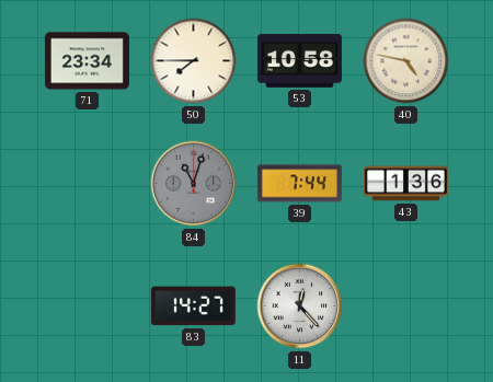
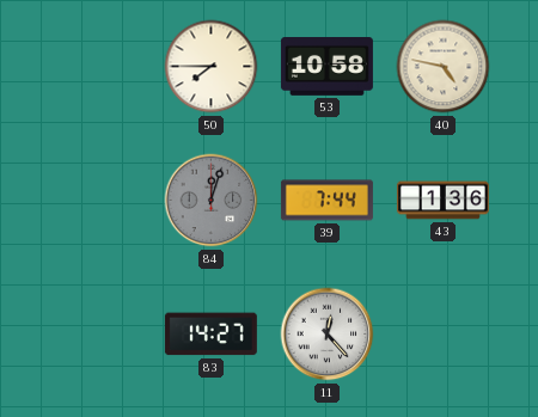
71: 23:34 -> none (87, 61)
84: 11:03 -> 12:03 (212, 201)
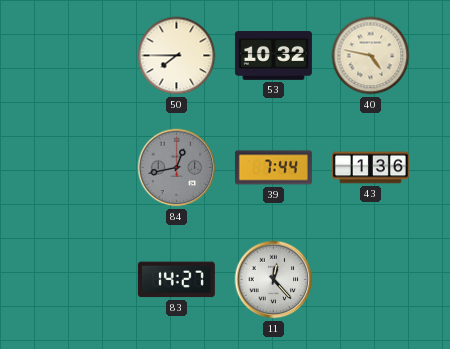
53: 10:58 -> 10:32 (273, 56)
84: 12:03 -> 12:43 (177, 168)
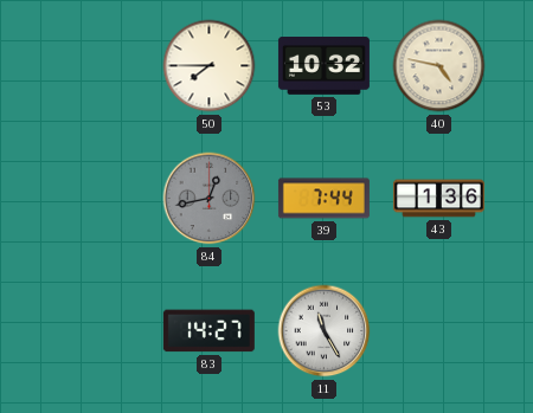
11: 12:23 -> 11:25 (325, 331)
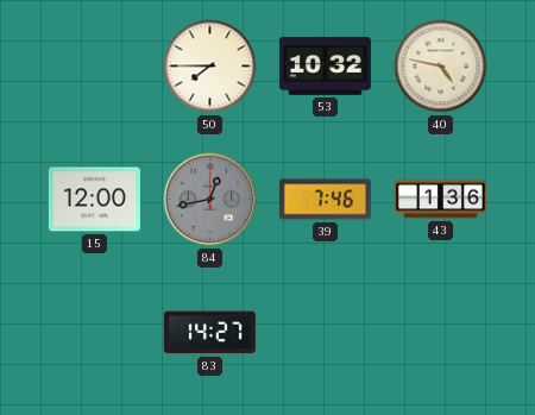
15: none -> 12:00 (94, 200)
39: 7:44 -> 7:46 (325, 200)
11: 11:25 -> none (325, 331)
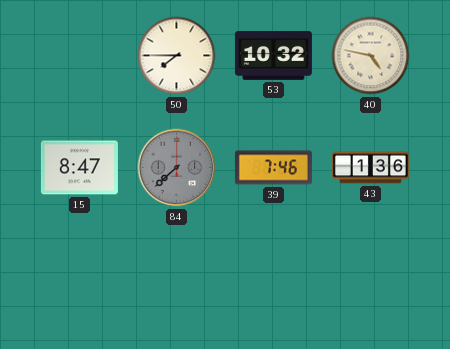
15: 12:00 -> 8:47 (79, 168)
84: 12:43 -> 7:38 (177, 168)
83: 14:27 -> none (209, 333)
